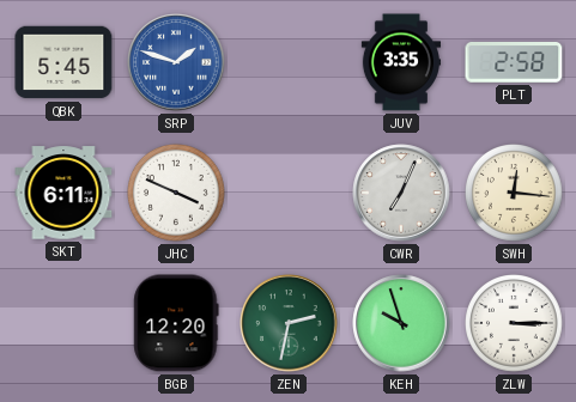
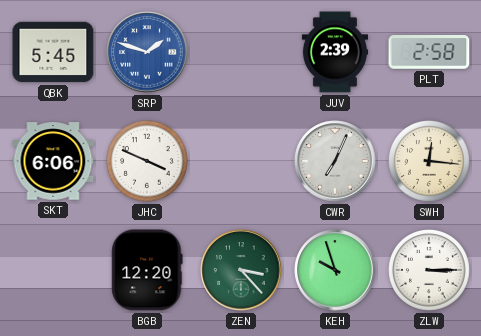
JUV: 3:35 -> 2:39 (334, 52)
SKT: 6:11 -> 6:06 (53, 161)
ZEN: 2:32 -> 3:23 (241, 270)
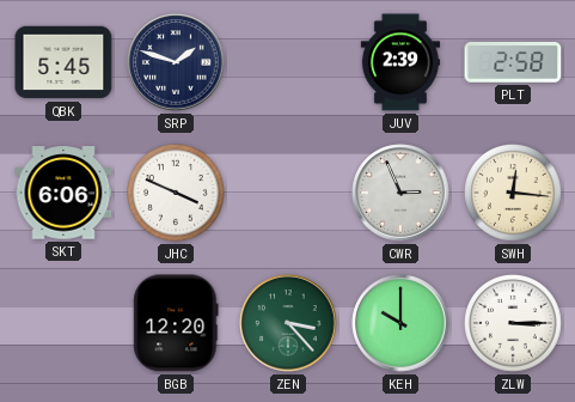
SRP dial: blue -> navy (176, 62)
CWR: 7:04 -> 2:56 (400, 193)
KEH: 9:57 -> 10:00 (400, 323)
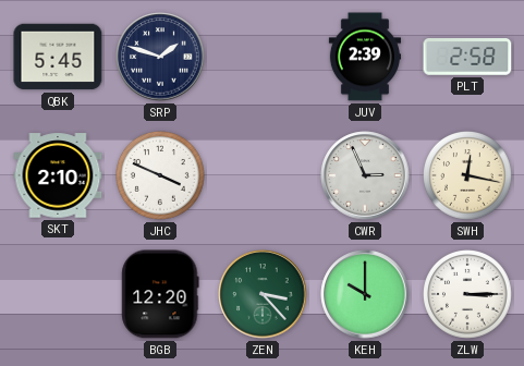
SKT: 6:06 -> 2:10 (58, 175)
SWH: 12:16 -> 12:17 (468, 176)
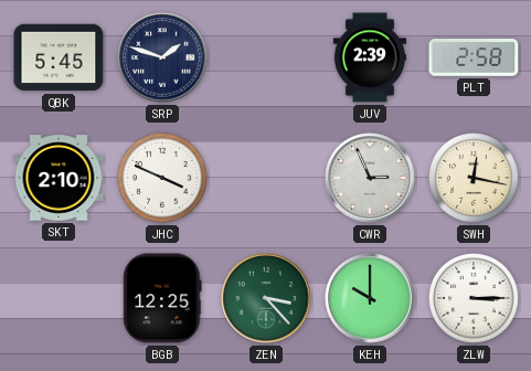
BGB: 12:20 -> 12:25 (162, 298)
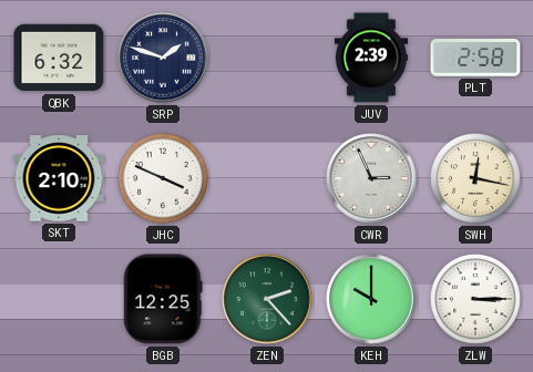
QBK: 5:45 -> 6:32 (59, 58)
ZEN: 3:23 -> 2:23 (267, 299)
